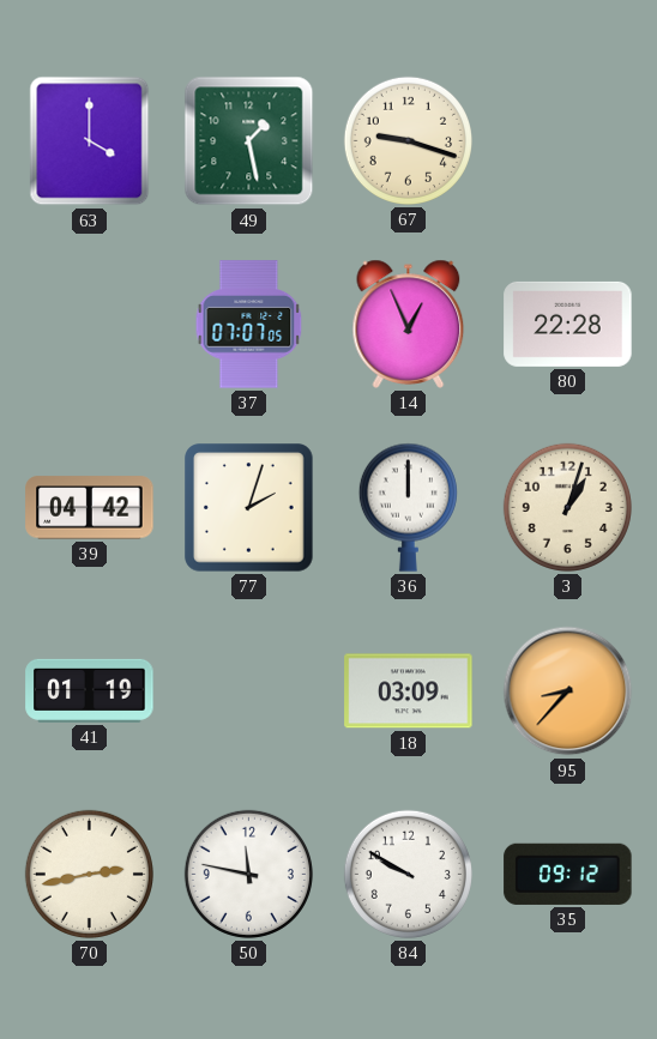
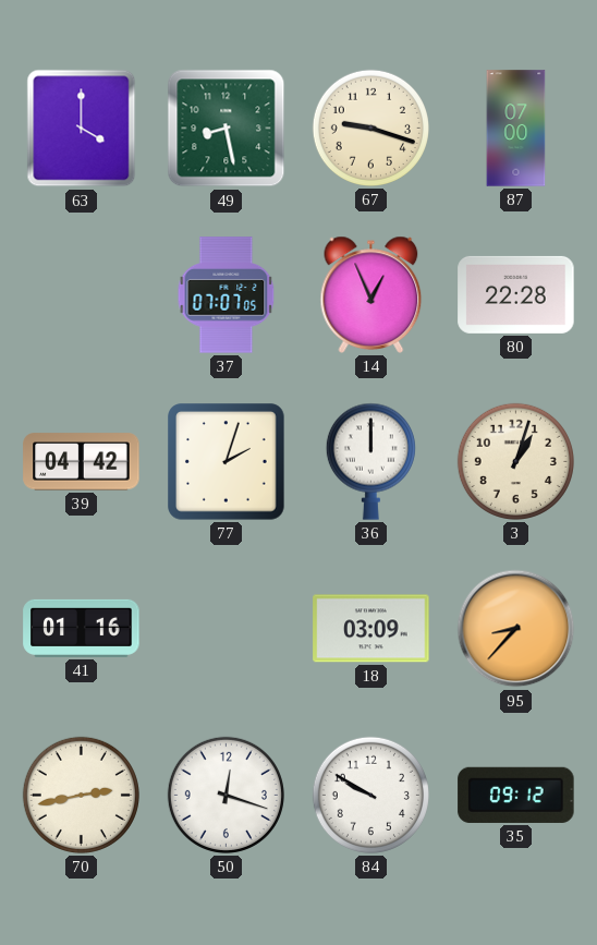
49: 1:28 -> 8:28 (227, 129)
87: none -> 07:00 (516, 129)
41: 01:19 -> 01:16 (82, 628)
50: 11:47 -> 12:18 (226, 795)
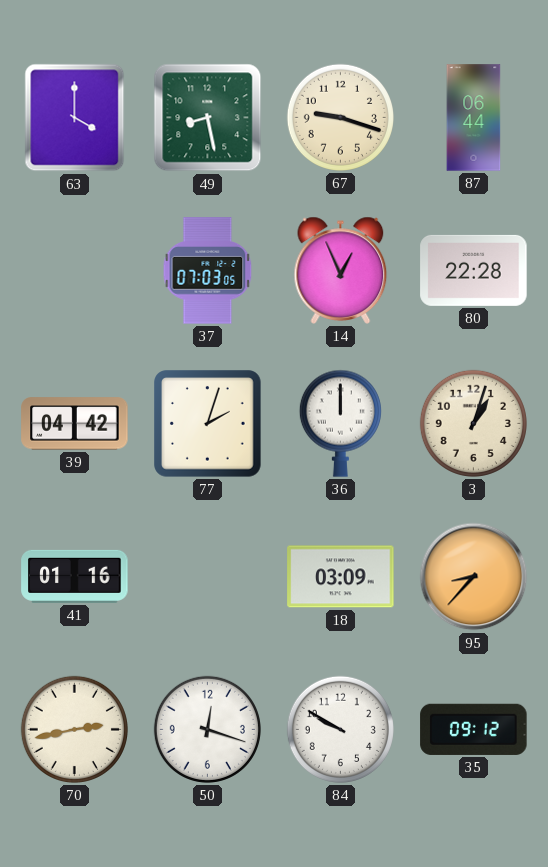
87: 07:00 -> 06:44 (474, 118)
37: 07:07 -> 07:03 (208, 271)
